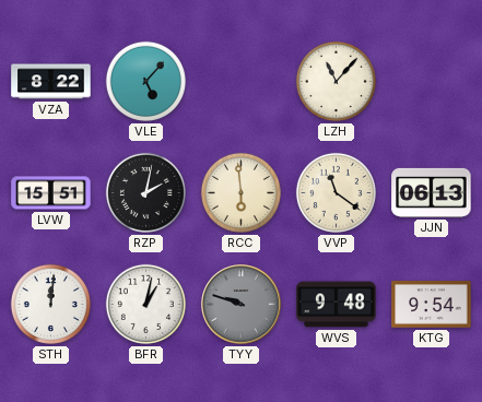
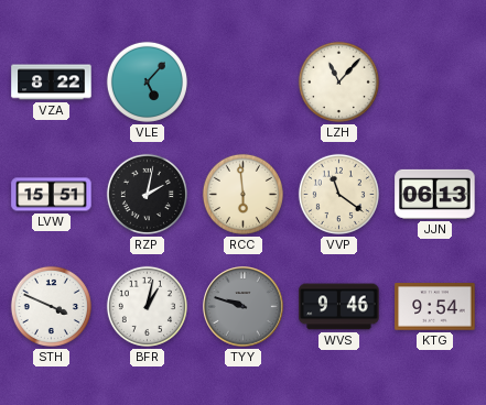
STH: 12:01 -> 3:49 (51, 306)
WVS: 9:48 -> 9:46 (339, 307)
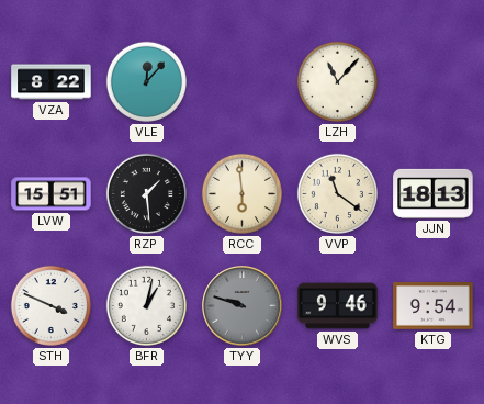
VLE: 5:07 -> 12:07 (146, 81)
RZP: 2:02 -> 1:29 (146, 193)
JJN: 06:13 -> 18:13 (434, 193)
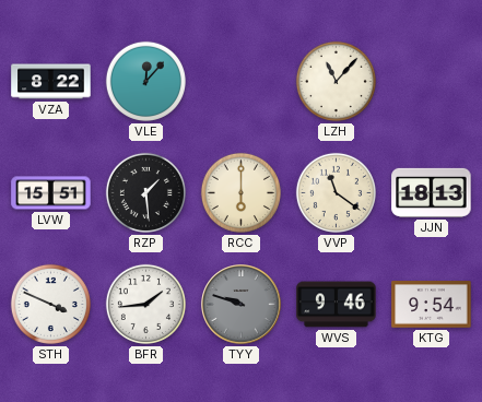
RCC: 5:59 -> 6:00 (240, 192)
BFR: 1:02 -> 1:44 (145, 304)
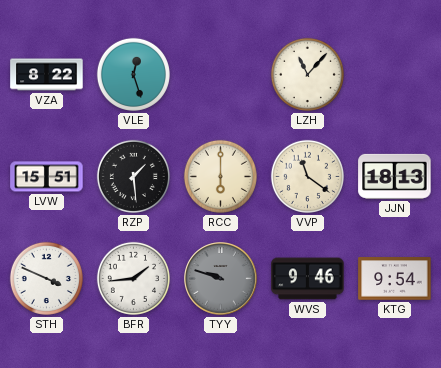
VLE: 12:07 -> 12:27 (133, 74)
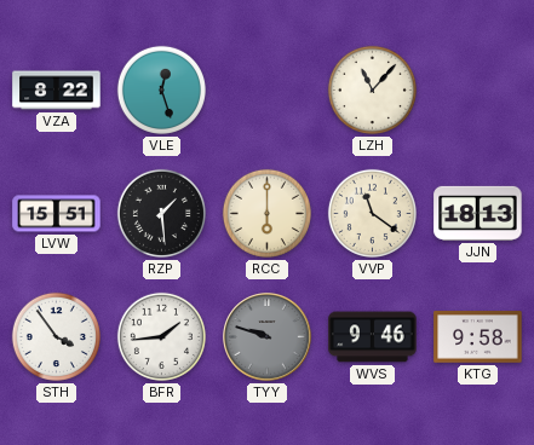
STH: 3:49 -> 3:54 (56, 336)
KTG: 9:54 -> 9:58 (478, 337)
